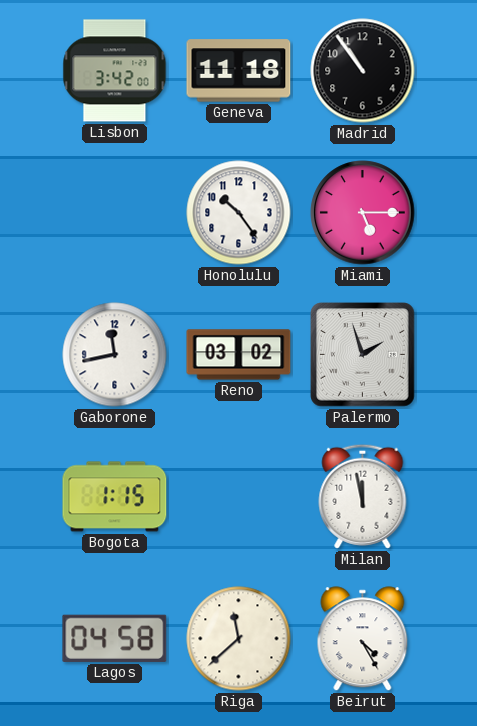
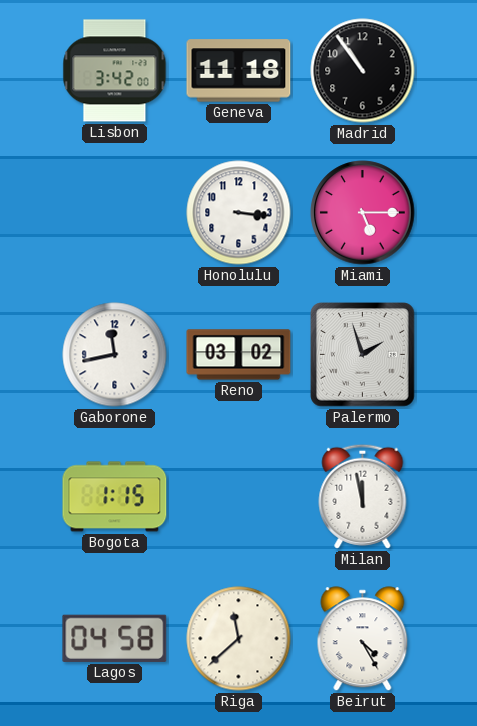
Honolulu: 10:24 -> 3:16 (239, 213)
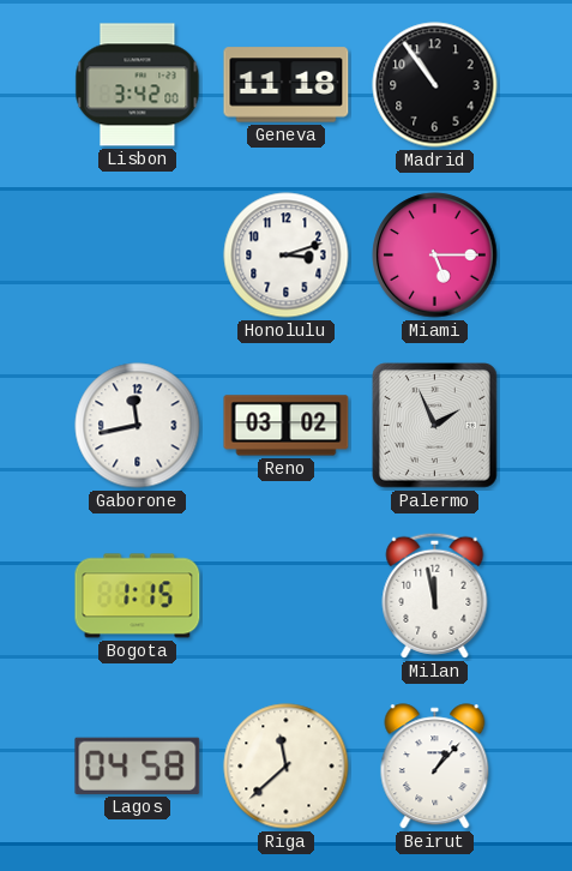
Honolulu: 3:16 -> 3:12 (287, 256)
Palermo: 1:57 -> 1:56 (435, 426)
Beirut: 4:25 -> 1:07 (435, 767)
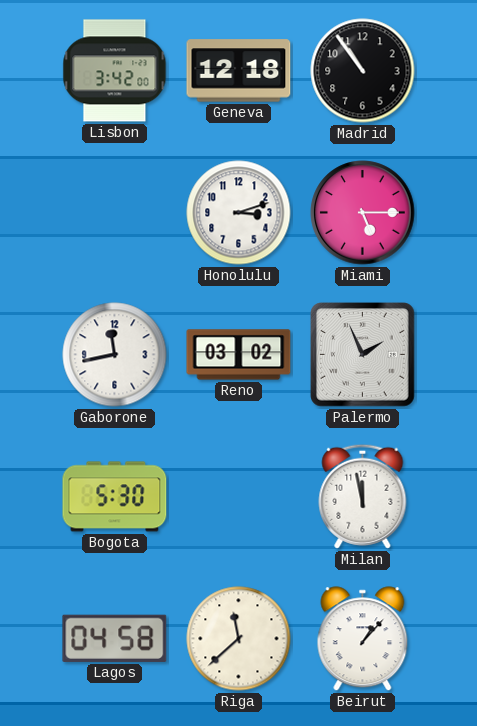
Geneva: 11:18 -> 12:18 (239, 71)
Bogota: 1:15 -> 5:30 (115, 497)
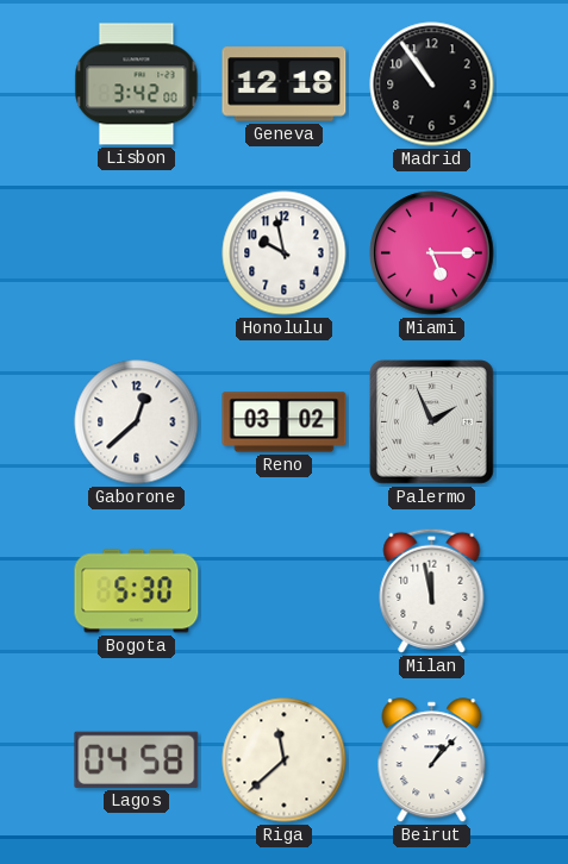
Honolulu: 3:12 -> 9:58 (285, 253)
Gaborone: 11:43 -> 12:38 (137, 422)
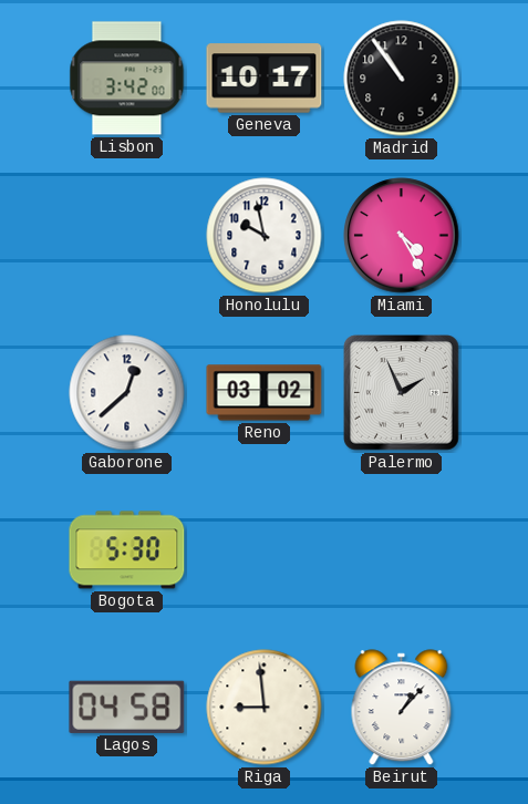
Geneva: 12:18 -> 10:17 (265, 79)
Miami: 5:15 -> 4:25 (402, 236)
Milan: 11:58 -> none (432, 590)
Riga: 11:38 -> 8:59 (265, 708)
